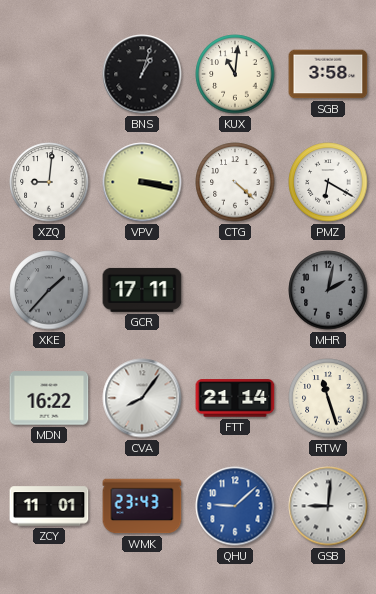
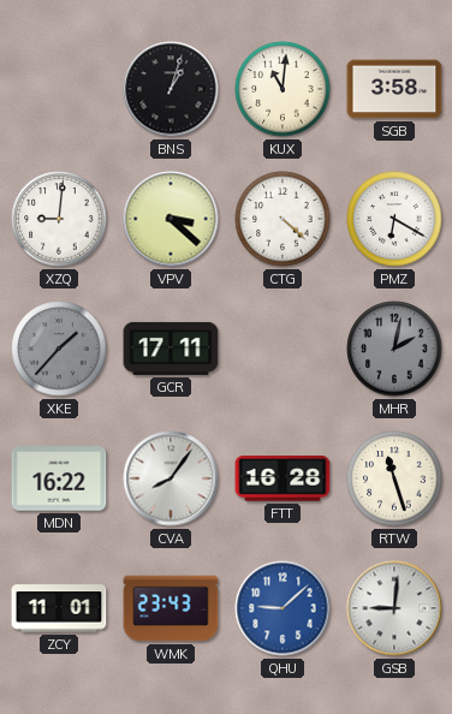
VPV: 3:17 -> 3:22 (171, 219)
FTT: 21:14 -> 16:28 (282, 478)
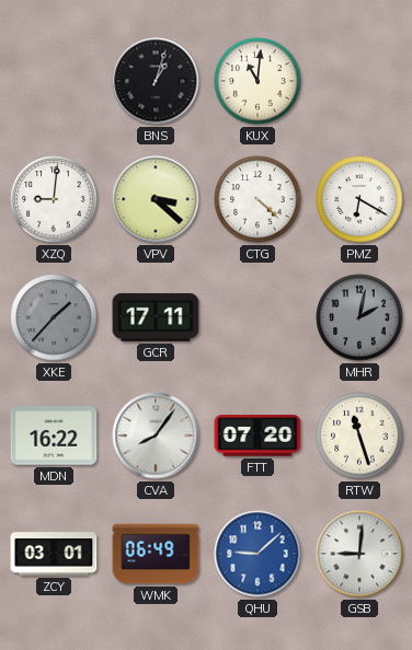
SGB: 3:58 -> none (394, 89)
FTT: 16:28 -> 07:20 (257, 436)
ZCY: 11:01 -> 03:01 (54, 554)
WMK: 23:43 -> 06:49 (156, 554)
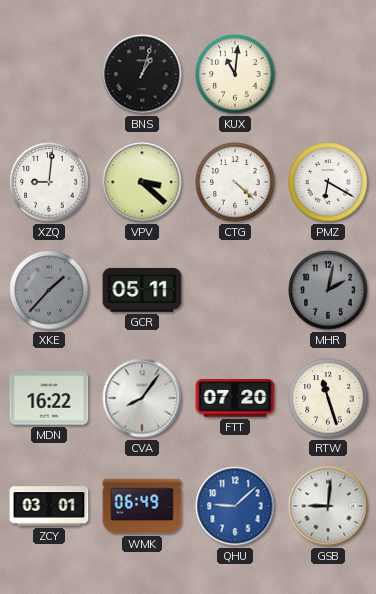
GCR: 17:11 -> 05:11 (142, 290)
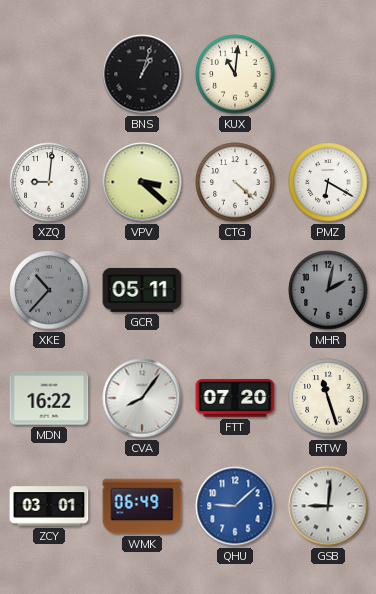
XKE: 1:37 -> 10:37 (49, 290)
